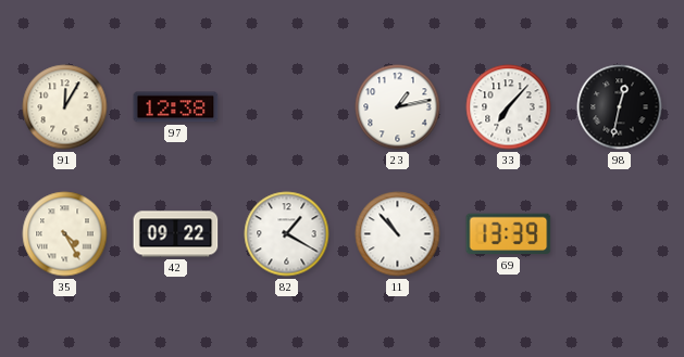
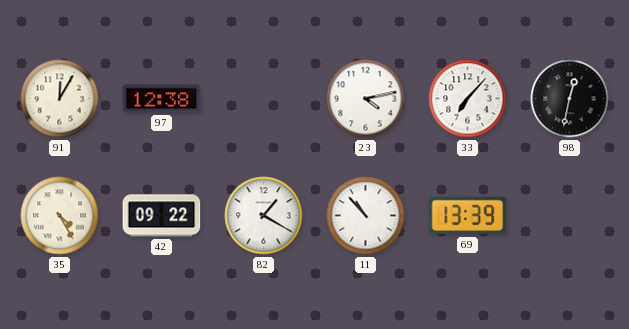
23: 1:13 -> 4:13 (366, 99)
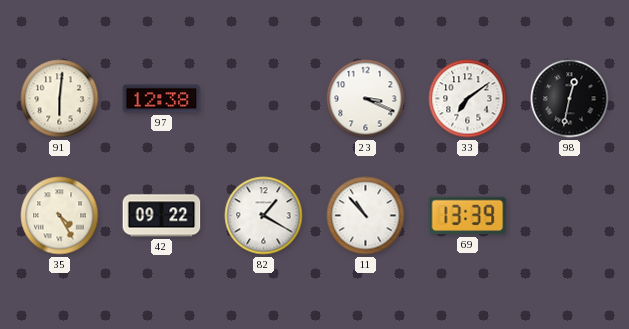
91: 12:05 -> 6:01 (60, 99)
23: 4:13 -> 3:19 (366, 99)
33: 7:07 -> 7:09 (468, 99)
